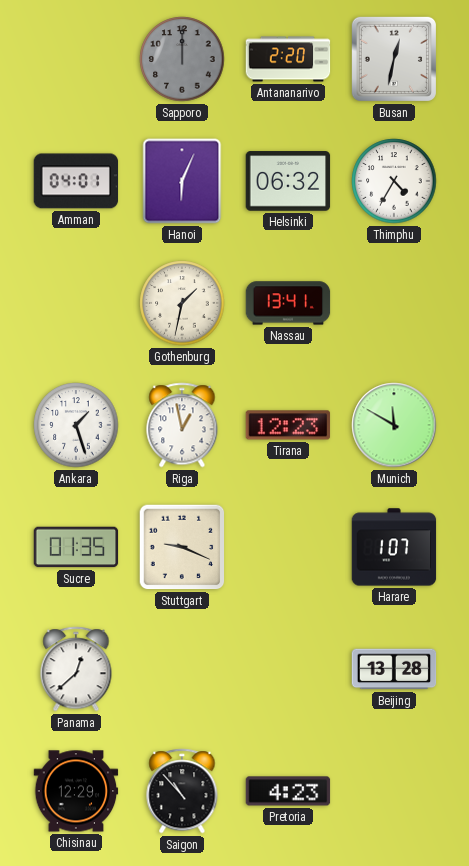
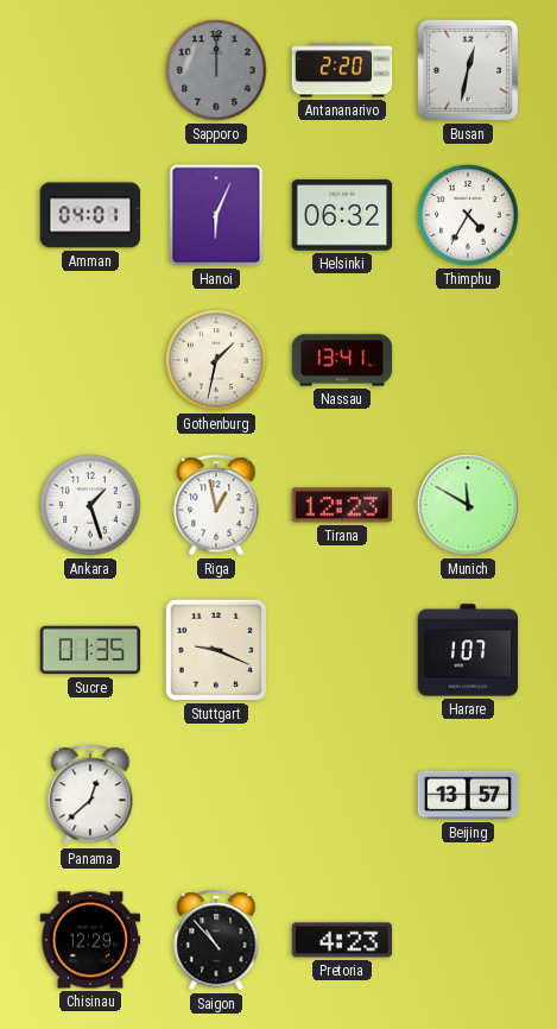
Beijing: 13:28 -> 13:57 (468, 795)
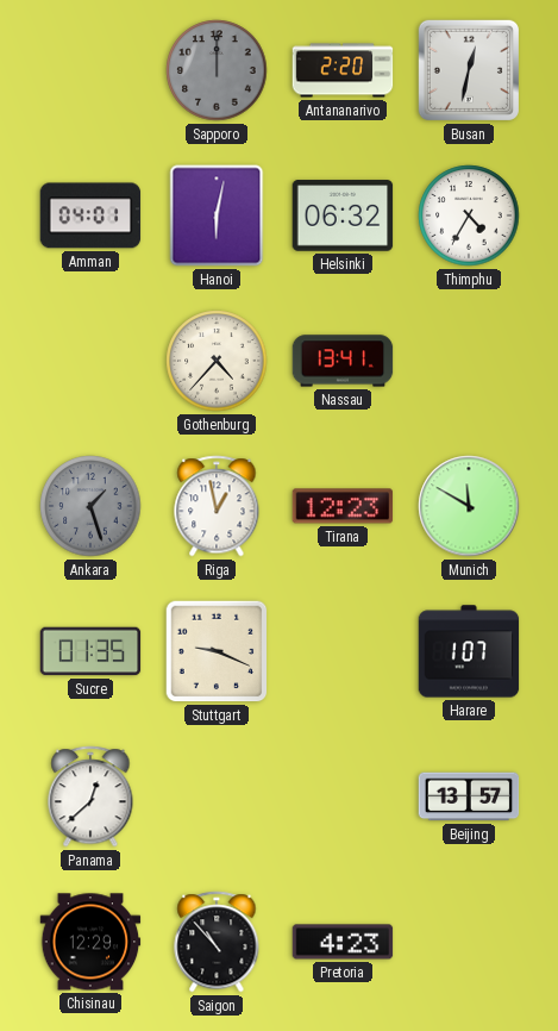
Hanoi: 6:04 -> 6:02 (217, 215)
Gothenburg: 1:32 -> 4:37 (217, 361)
Ankara dial: white -> grey (90, 506)
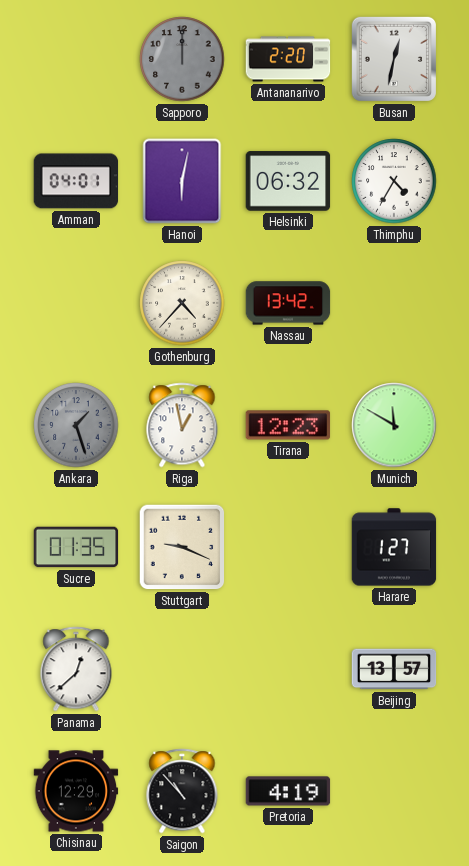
Nassau: 13:41 -> 13:42 (288, 303)
Harare: 1:07 -> 1:27 (394, 547)
Pretoria: 4:23 -> 4:19 (288, 791)
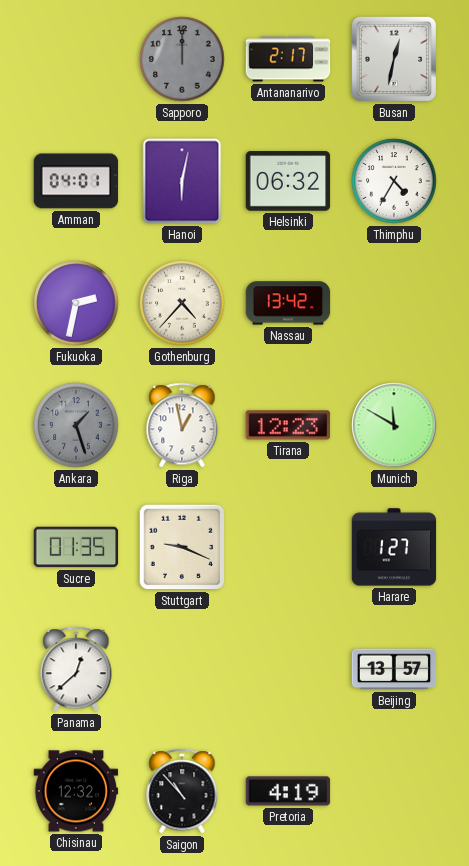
Antananarivo: 2:20 -> 2:17 (288, 59)
Fukuoka: none -> 2:32 (76, 303)
Chisinau: 12:29 -> 12:32 (76, 791)
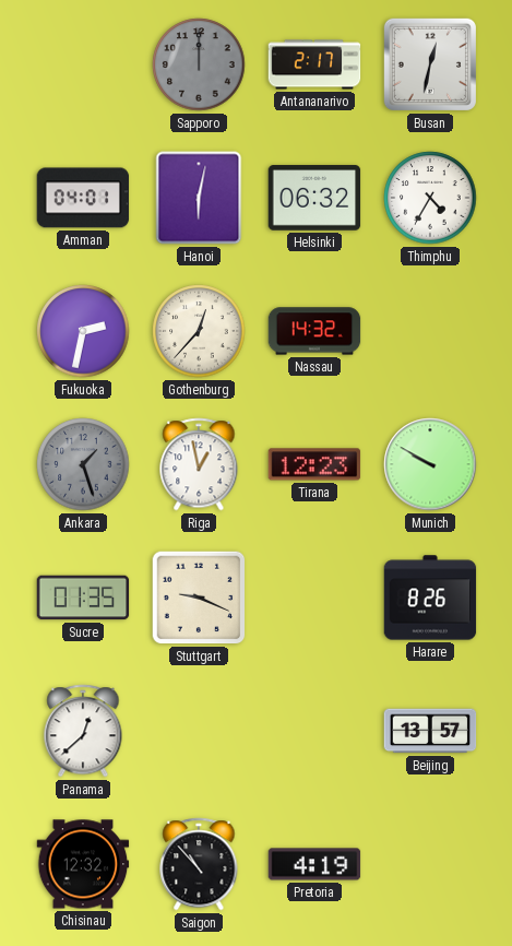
Gothenburg: 4:37 -> 12:37 (199, 331)
Nassau: 13:42 -> 14:32 (314, 331)
Munich: 11:50 -> 9:50 (430, 464)
Harare: 1:27 -> 8:26 (430, 598)
